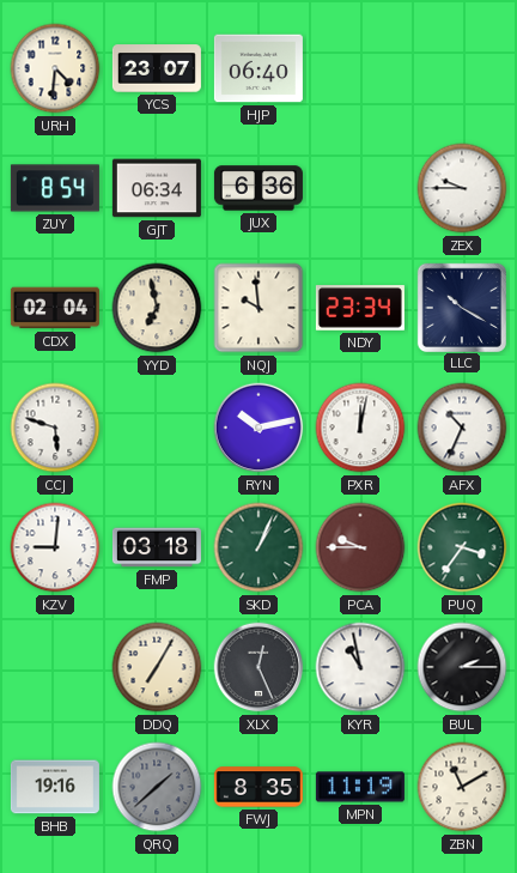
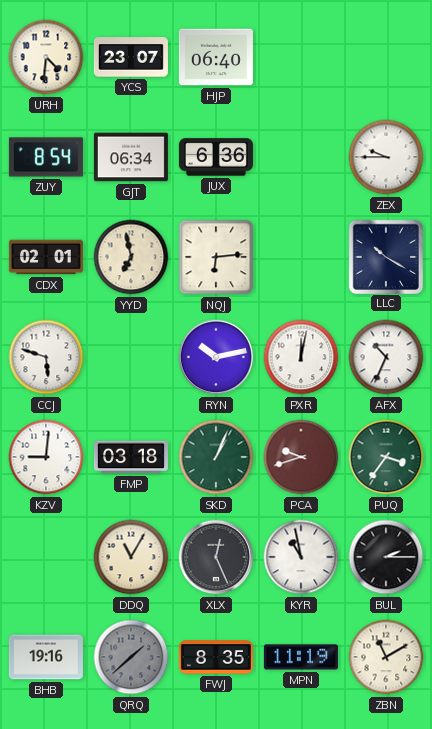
CDX: 02:04 -> 02:01 (46, 257)
NQJ: 9:59 -> 6:14 (216, 257)
NDY: 23:34 -> none (360, 308)
PCA: 9:45 -> 9:42 (301, 457)
DDQ: 7:05 -> 11:05 (131, 557)
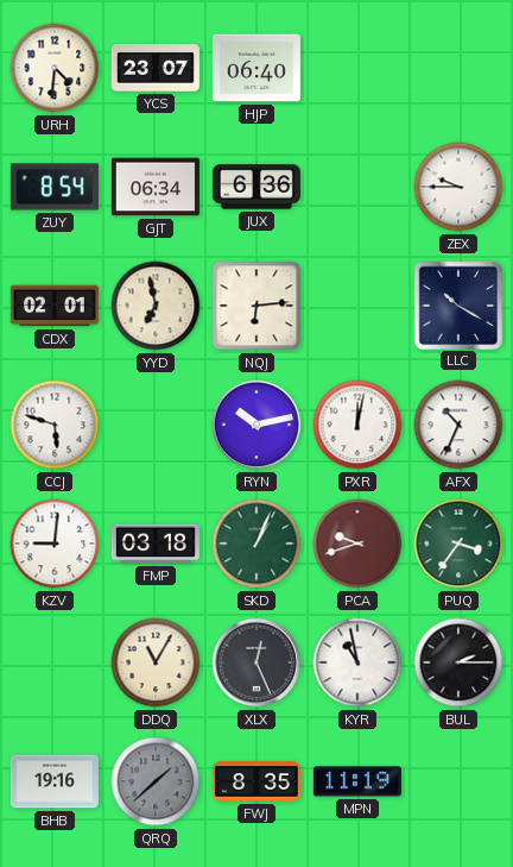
ZBN: 11:10 -> none (386, 657)
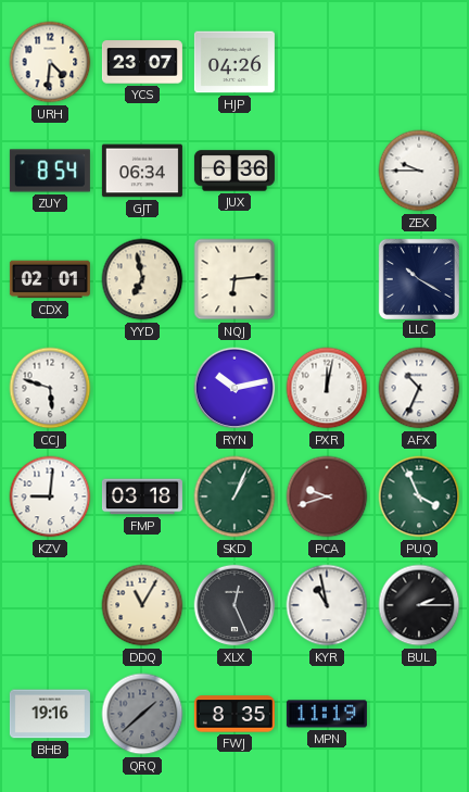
HJP: 06:40 -> 04:26 (234, 62)
PUQ: 3:36 -> 3:56 (419, 496)
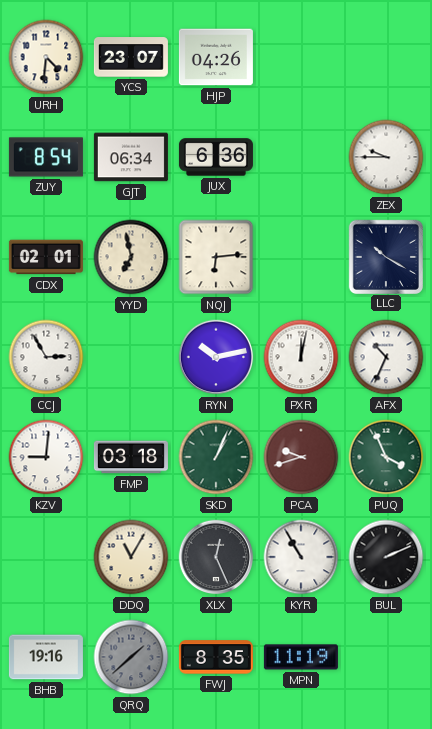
CCJ: 5:48 -> 2:55 (46, 357)
KYR: 10:58 -> 10:55 (301, 557)
BUL: 2:15 -> 2:11 (386, 557)
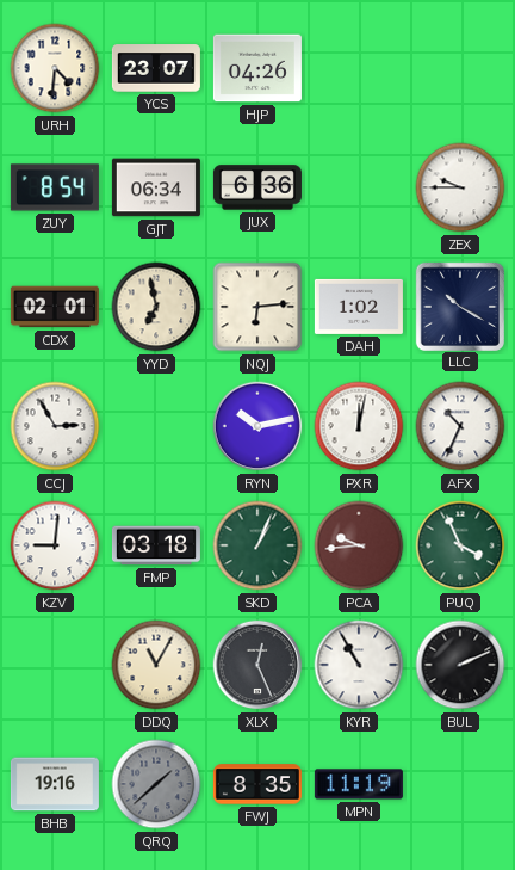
DAH: none -> 1:02 (359, 307)
PCA: 9:42 -> 9:44 (359, 545)
